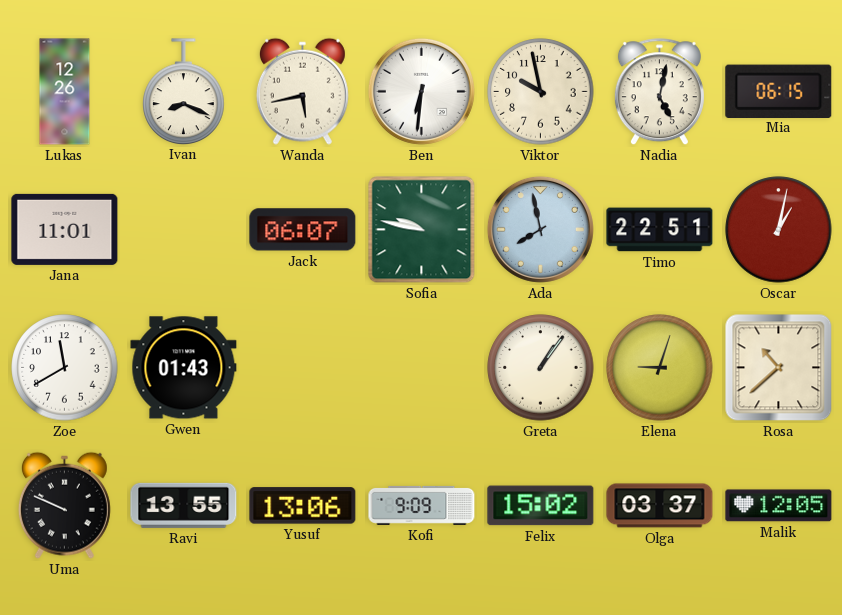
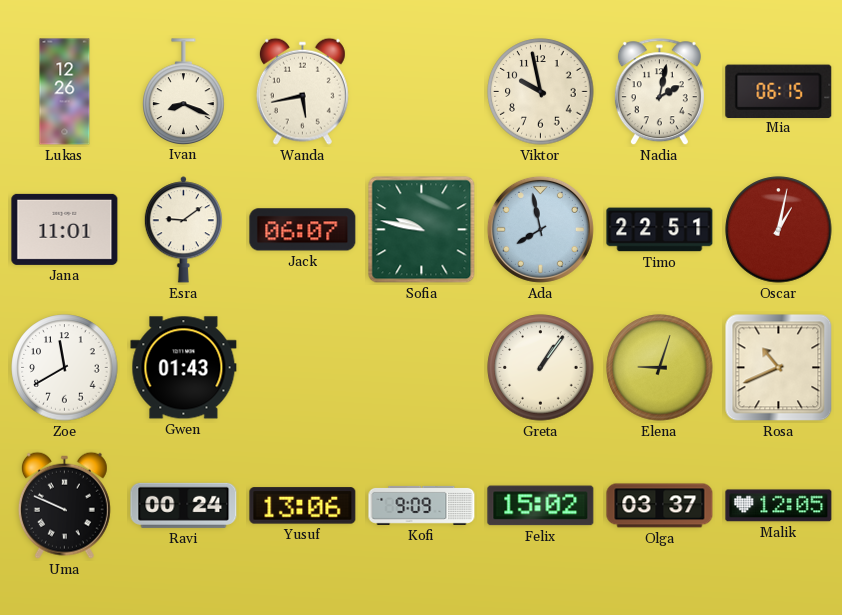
Ben: 6:31 -> none (421, 91)
Nadia: 5:02 -> 2:02 (659, 92)
Esra: none -> 9:09 (183, 230)
Rosa: 10:38 -> 10:41 (779, 368)
Ravi: 13:55 -> 00:24 (184, 505)
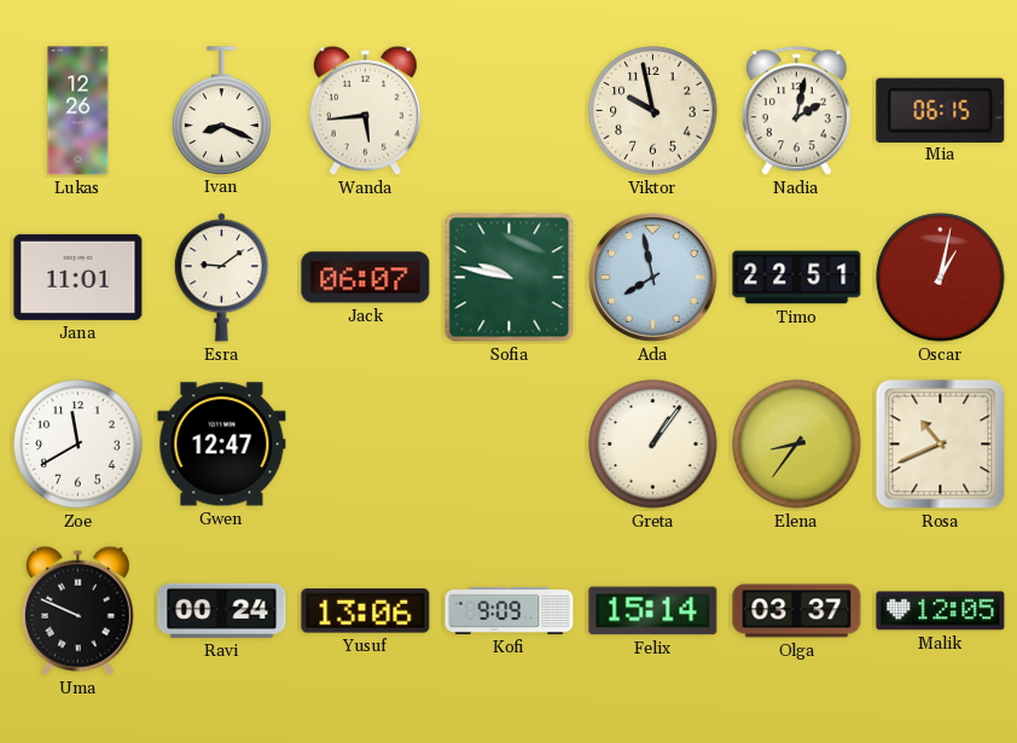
Wanda: 5:43 -> 5:44 (365, 110)
Gwen: 01:43 -> 12:47 (222, 445)
Elena: 9:03 -> 8:36 (797, 445)
Felix: 15:02 -> 15:14 (653, 611)
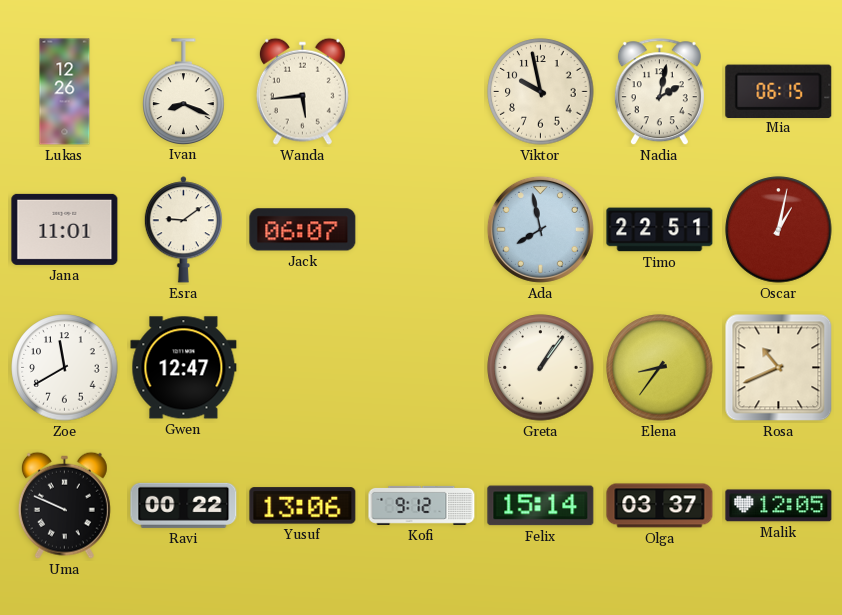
Sofia: 9:47 -> none (510, 278)
Ravi: 00:24 -> 00:22 (184, 505)
Kofi: 9:09 -> 9:12 (422, 505)
